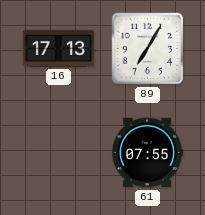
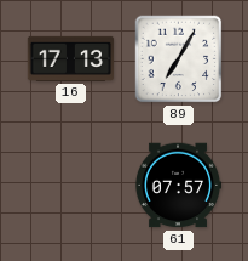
61: 07:55 -> 07:57 (178, 186)
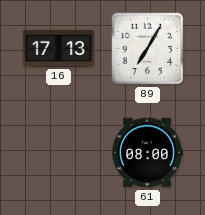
61: 07:57 -> 08:00 (147, 153)
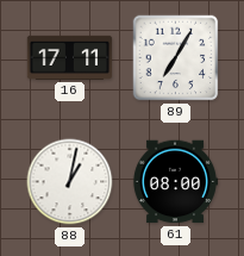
16: 17:13 -> 17:11 (70, 57)
88: none -> 1:02 (70, 182)
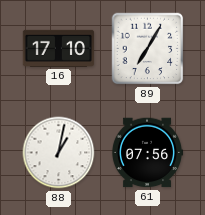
16: 17:11 -> 17:10 (59, 48)
61: 08:00 -> 07:56 (147, 153)
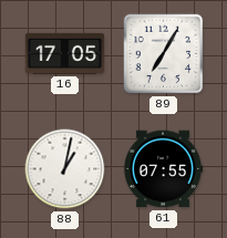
16: 17:10 -> 17:05 (65, 53)
61: 07:56 -> 07:55 (163, 169)
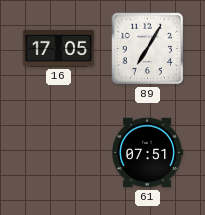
88: 1:02 -> none (65, 169)
61: 07:55 -> 07:51 (147, 153)
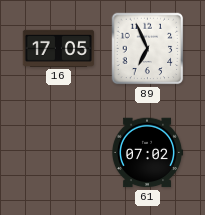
89: 7:05 -> 6:56 (148, 49)
61: 07:51 -> 07:02 (147, 153)
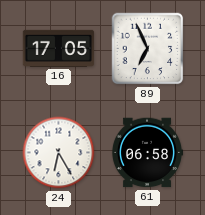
24: none -> 6:25 (59, 153)
61: 07:02 -> 06:58 (147, 153)
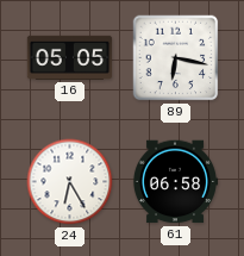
16: 17:05 -> 05:05 (70, 57)
89: 6:56 -> 6:17 (176, 58)
